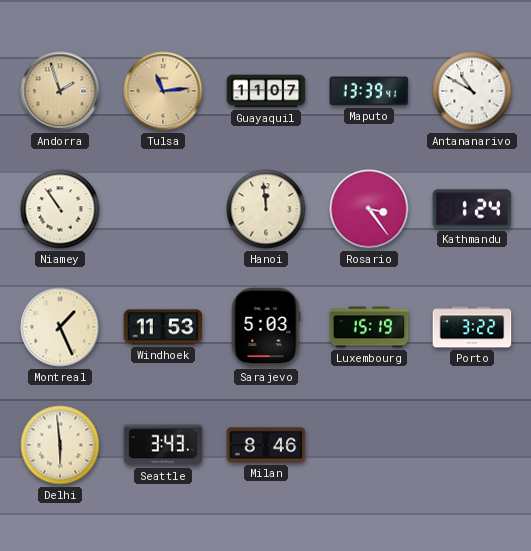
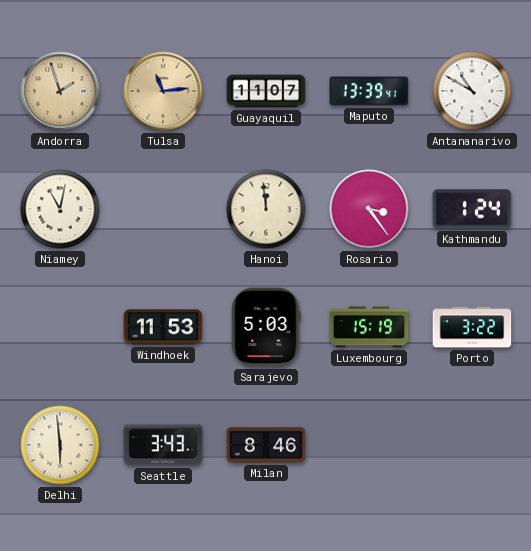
Niamey: 10:54 -> 11:02 (60, 209)
Montreal: 1:26 -> none (60, 327)
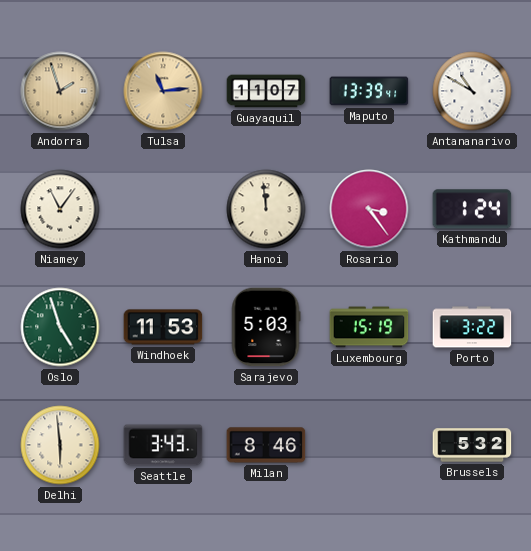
Niamey: 11:02 -> 11:06 (60, 209)
Oslo: none -> 4:57 (60, 327)
Brussels: none -> 5:32 (472, 445)
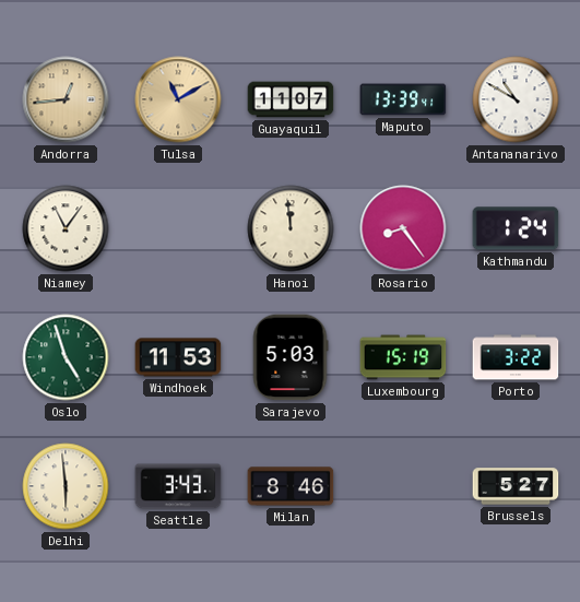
Andorra: 1:57 -> 12:44 (66, 99)
Tulsa: 11:14 -> 11:10 (178, 99)
Rosario: 3:24 -> 8:24 (403, 228)
Brussels: 5:32 -> 5:27 (516, 486)
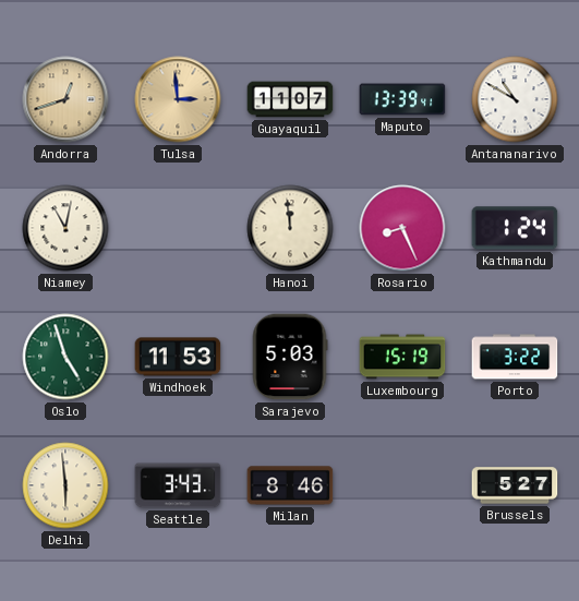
Andorra: 12:44 -> 12:42 (65, 99)
Tulsa: 11:10 -> 2:59 (178, 99)
Niamey: 11:06 -> 11:02 (65, 228)
Rosario: 8:24 -> 8:26 (402, 228)
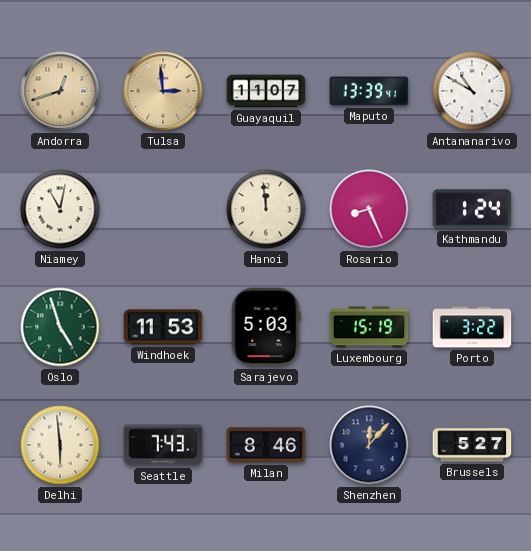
Seattle: 3:43 -> 7:43 (163, 445)
Shenzhen: none -> 12:07 (369, 445)
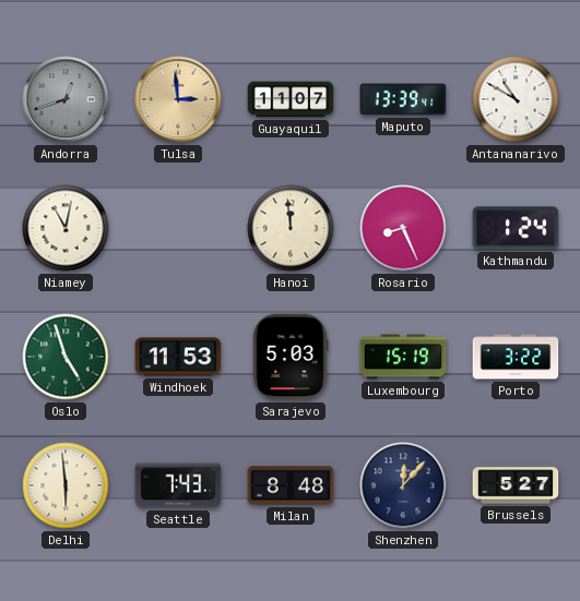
Andorra dial: champagne -> grey (66, 99)
Milan: 8:46 -> 8:48 (291, 485)
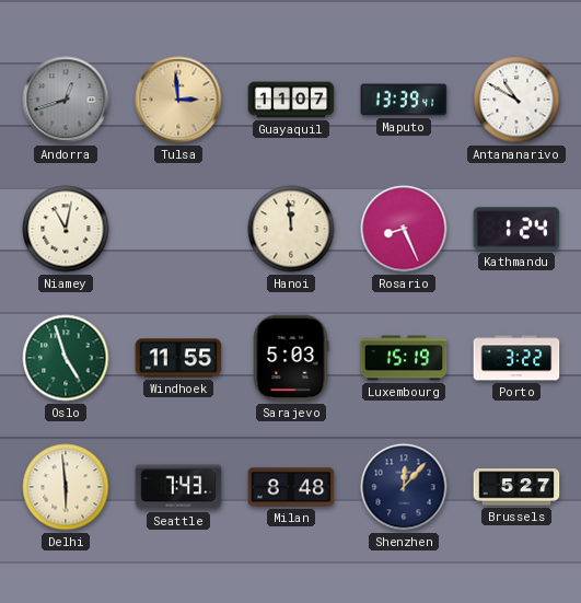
Windhoek: 11:53 -> 11:55 (178, 358)
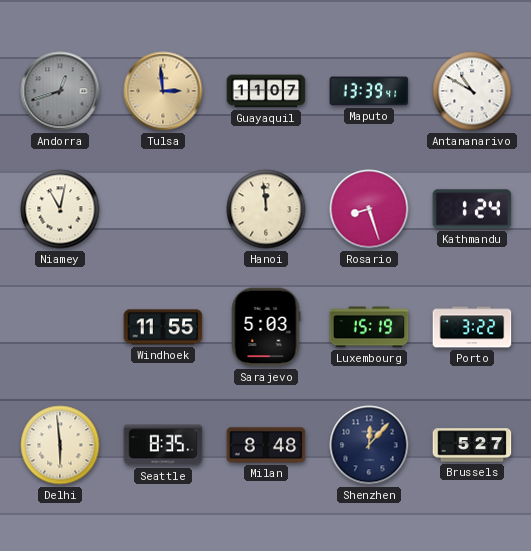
Rosario: 8:26 -> 8:27 (369, 209)
Oslo: 4:57 -> none (66, 358)
Seattle: 7:43 -> 8:35 (163, 445)
